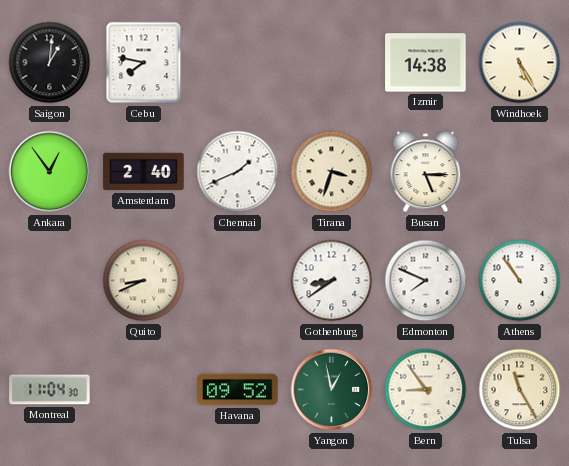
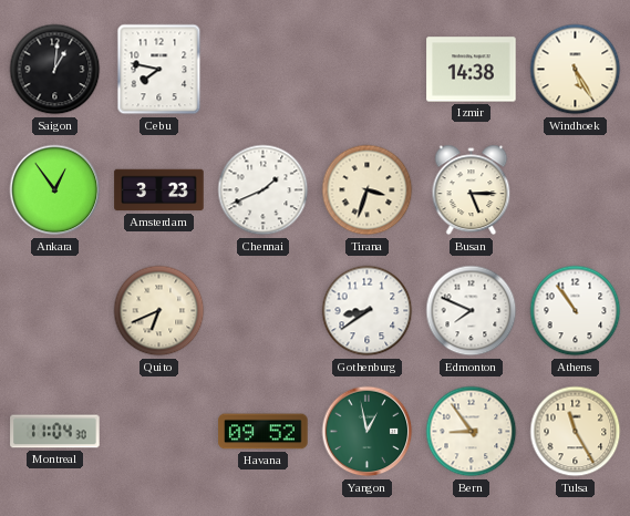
Amsterdam: 2:40 -> 3:23 (159, 190)
Quito: 8:41 -> 6:41 (159, 311)
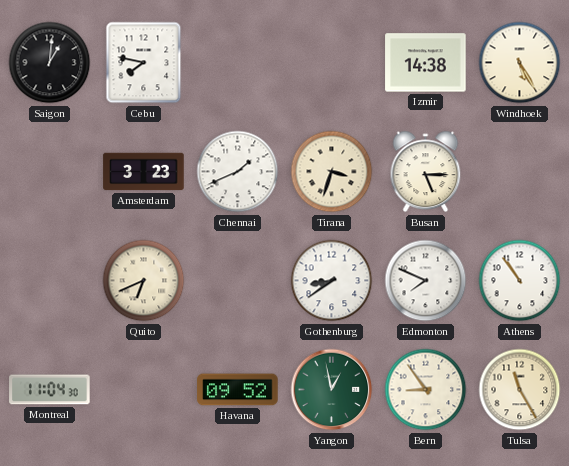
Ankara: 12:54 -> none (55, 190)
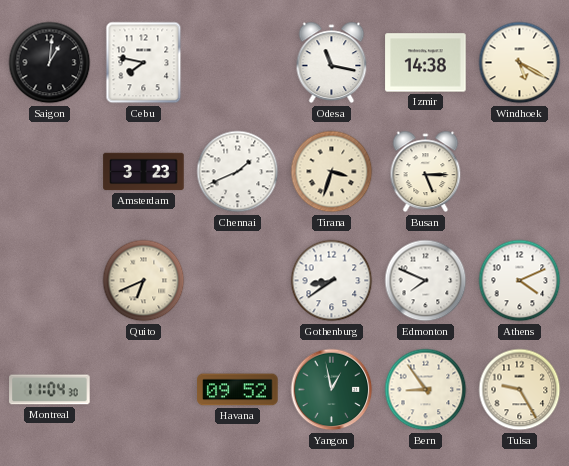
Odesa: none -> 11:17 (332, 63)
Windhoek: 5:25 -> 5:20 (520, 63)
Athens: 10:54 -> 4:11 (520, 281)
Tulsa: 11:25 -> 9:25 (520, 390)
